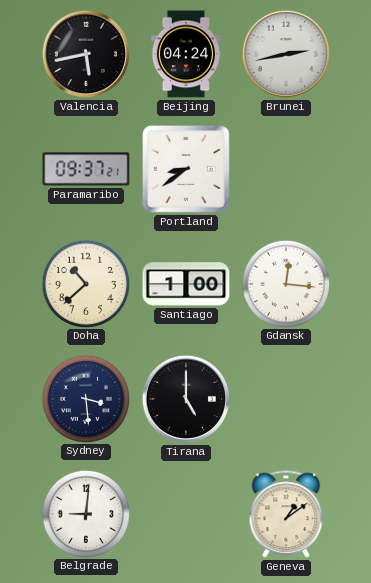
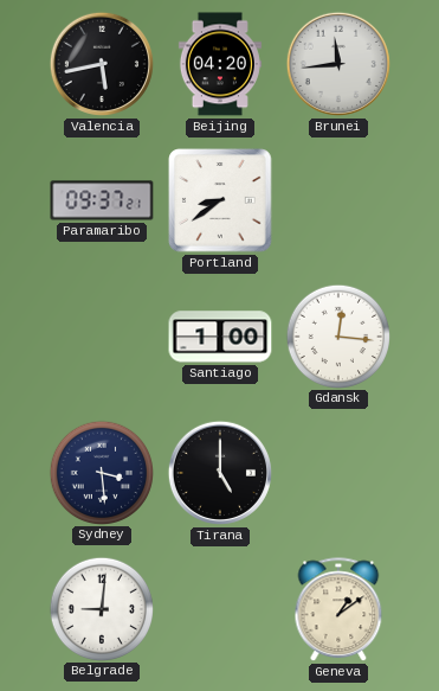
Beijing: 04:24 -> 04:20 (220, 64)
Brunei: 2:43 -> 11:44 (338, 64)
Doha: 10:38 -> none (85, 283)
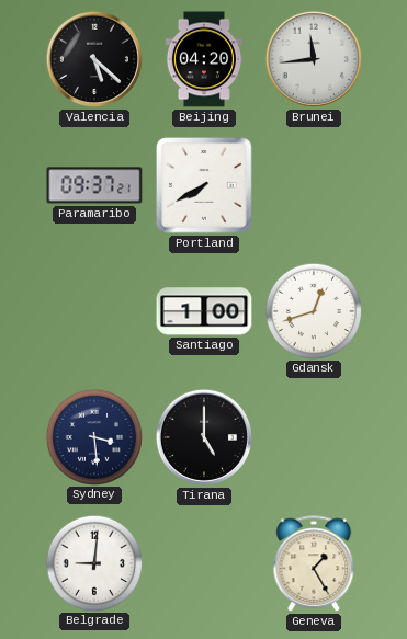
Valencia: 5:43 -> 5:22 (94, 59)
Portland: 8:39 -> 7:40 (204, 185)
Gdansk: 12:16 -> 12:42 (313, 310)
Geneva: 1:09 -> 1:25 (314, 564)
